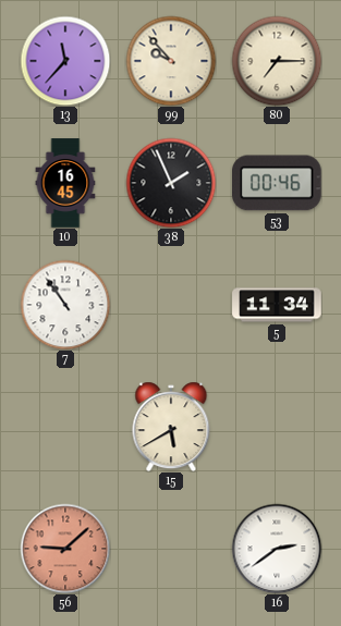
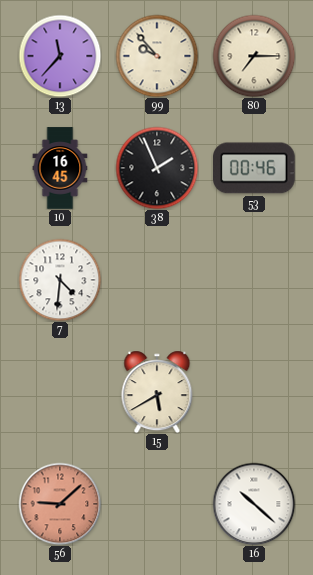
7: 10:54 -> 4:31 (60, 280)
5: 11:34 -> none (277, 305)
16: 2:39 -> 10:22 (254, 504)
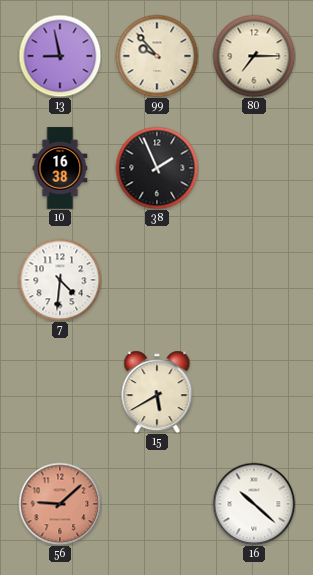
13: 11:37 -> 8:58 (60, 56)
10: 16:45 -> 16:38 (60, 168)
53: 00:46 -> none (255, 168)
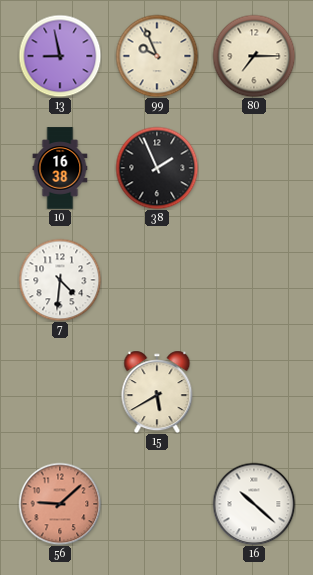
99: 9:53 -> 9:56 (157, 56)
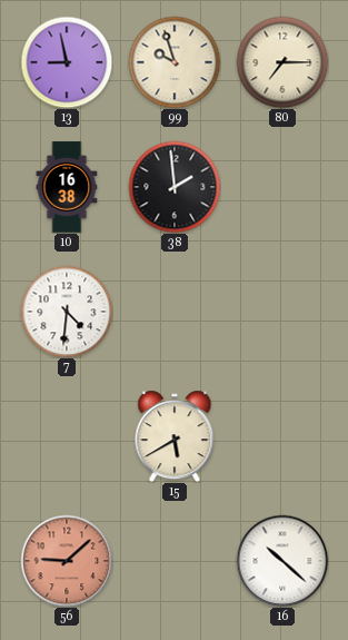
99: 9:56 -> 9:57 (175, 62)
38: 1:56 -> 1:59 (175, 187)
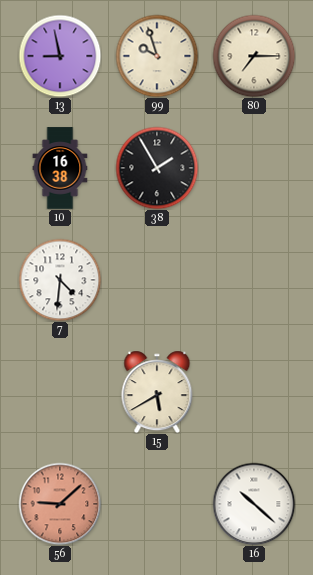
38: 1:59 -> 1:55 (157, 168)
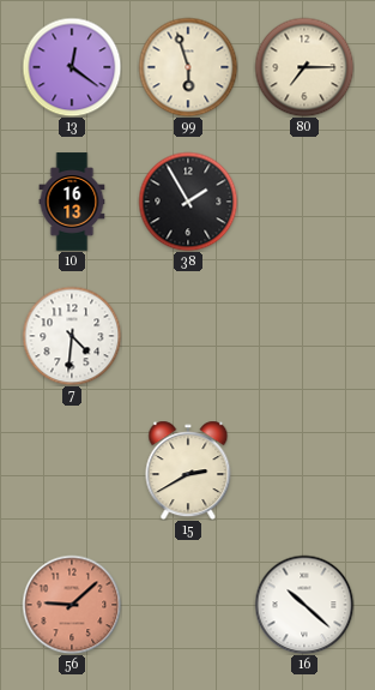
13: 8:58 -> 12:21 (72, 67)
99: 9:57 -> 5:57 (188, 67)
10: 16:38 -> 16:13 (72, 202)
15: 5:40 -> 2:40 (188, 470)
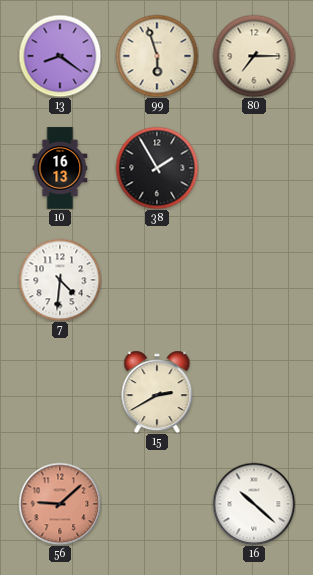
13: 12:21 -> 8:21 (60, 56)
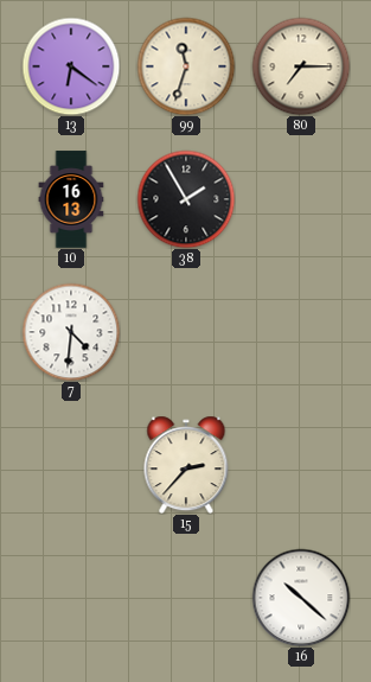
13: 8:21 -> 6:21 (71, 66)
99: 5:57 -> 11:33 (186, 66)
15: 2:40 -> 2:37 (186, 465)
56: 9:08 -> none (60, 504)
